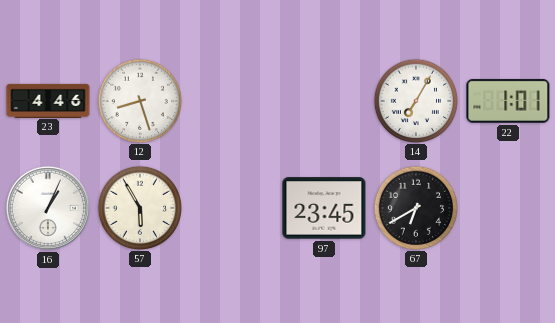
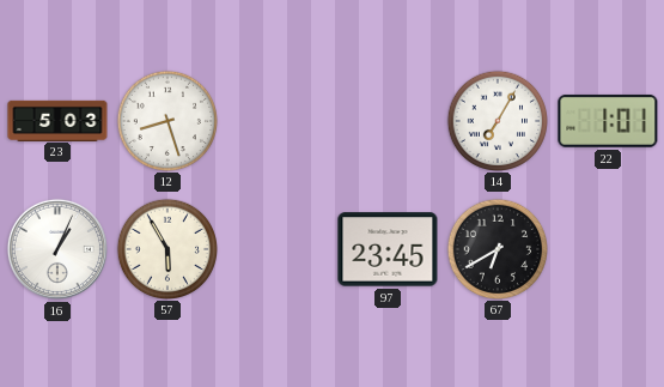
23: 4:46 -> 5:03 (57, 120)
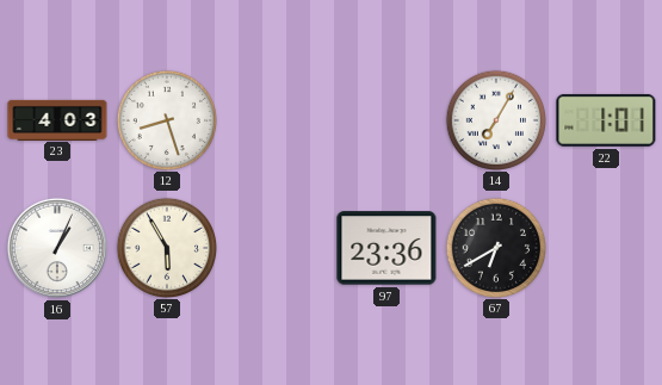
23: 5:03 -> 4:03 (57, 119)
97: 23:45 -> 23:36 (386, 248)
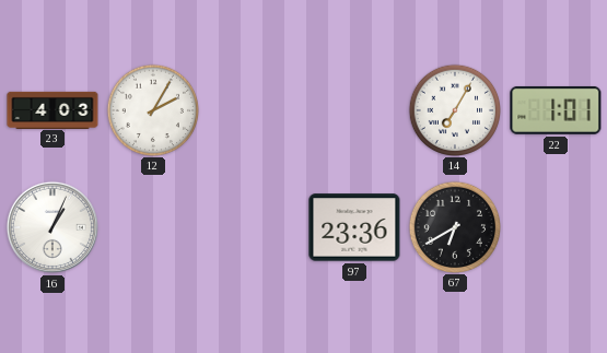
12: 8:27 -> 2:05 (152, 109)
57: 5:55 -> none (166, 247)
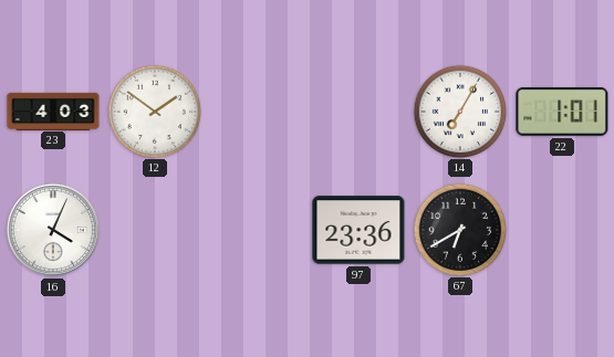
12: 2:05 -> 1:51 (154, 111)
16: 1:04 -> 4:04 (53, 230)
